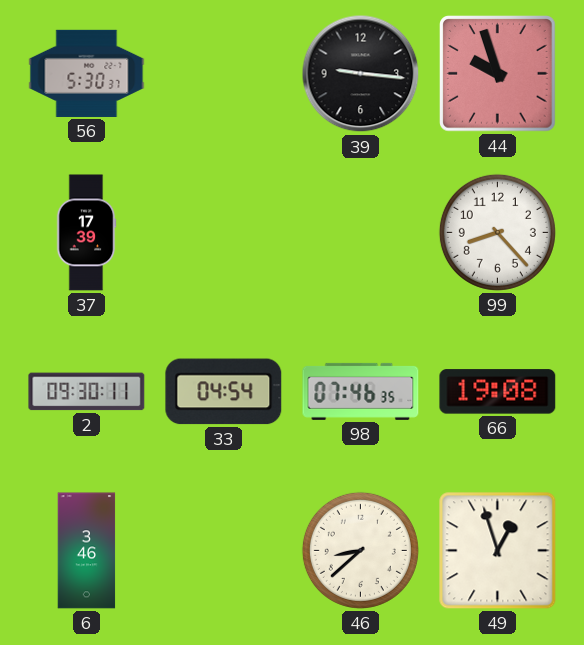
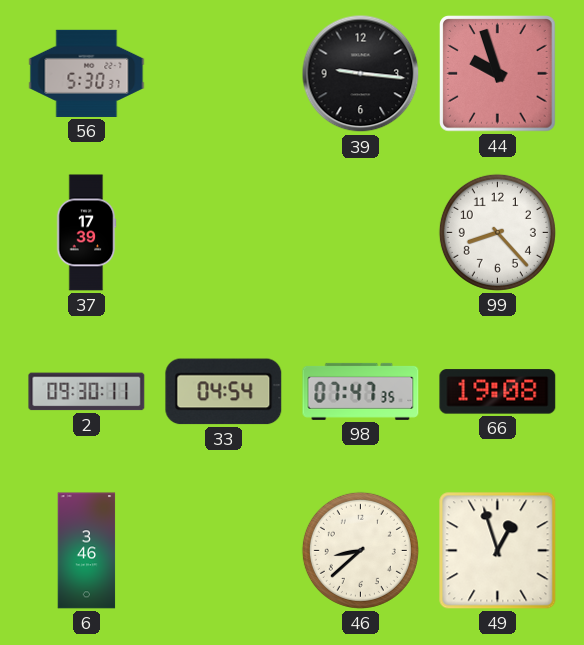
98: 07:46 -> 07:47 (361, 391)
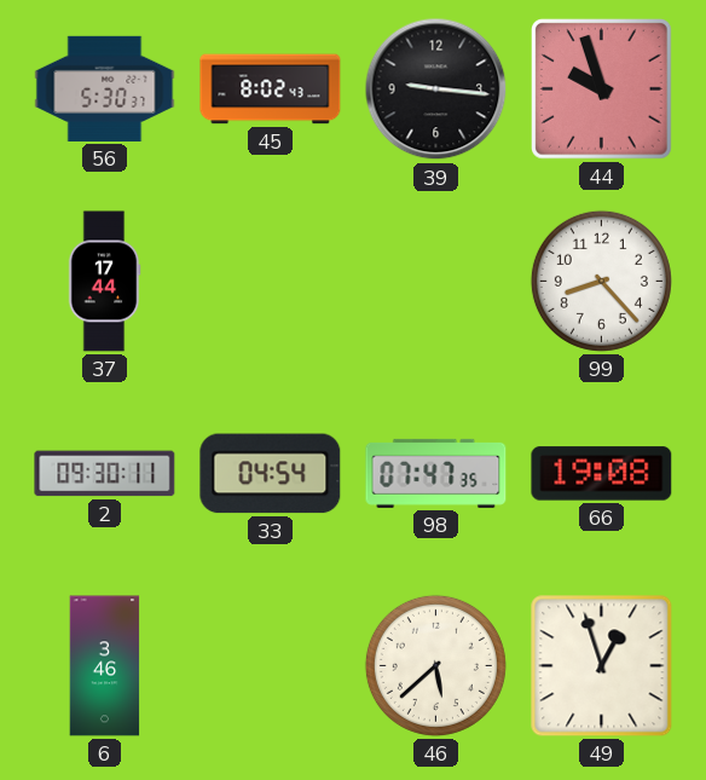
45: none -> 8:02 (271, 89)
37: 17:39 -> 17:44 (104, 282)
46: 8:38 -> 5:38 (435, 665)
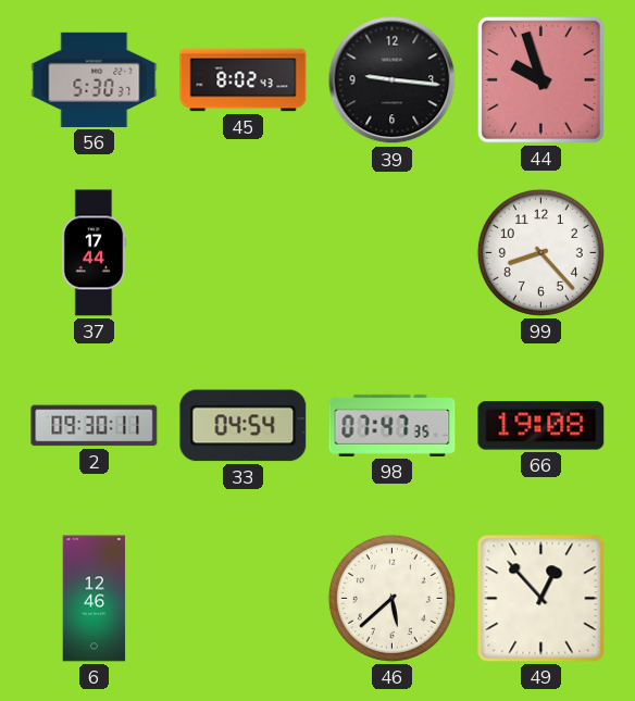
6: 3:46 -> 12:46 (95, 599)
49: 12:57 -> 12:53 (541, 599)
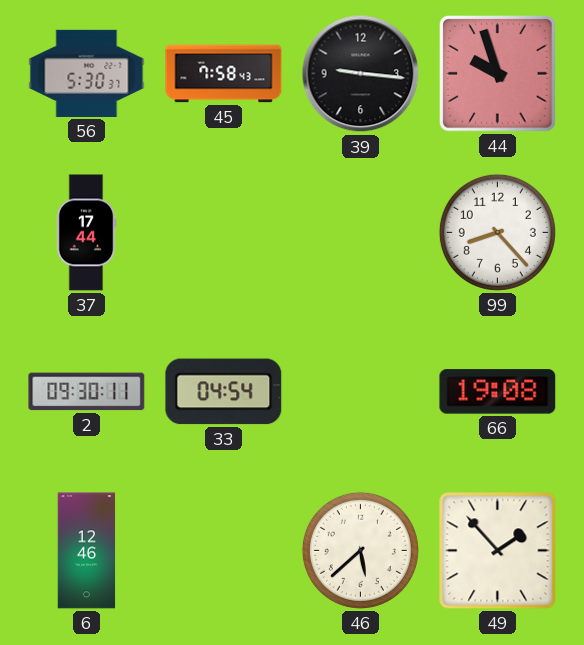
45: 8:02 -> 7:58 (224, 74)
98: 07:47 -> none (393, 425)
49: 12:53 -> 1:53 (498, 551)
